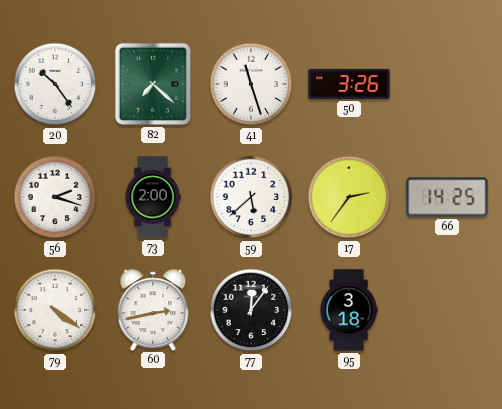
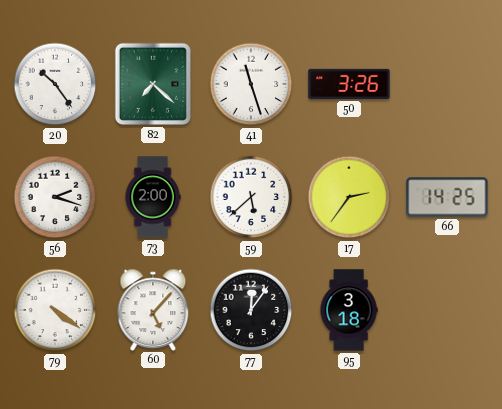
60: 2:43 -> 5:07 (153, 309)
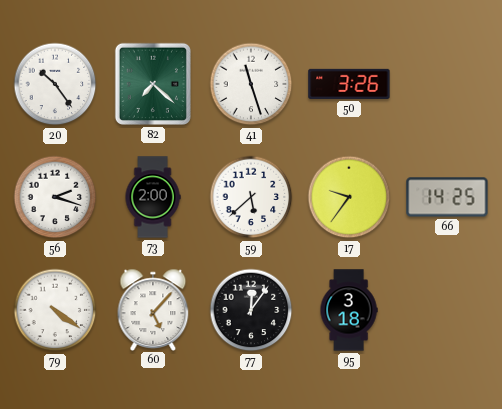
17: 2:36 -> 9:36 (349, 197)
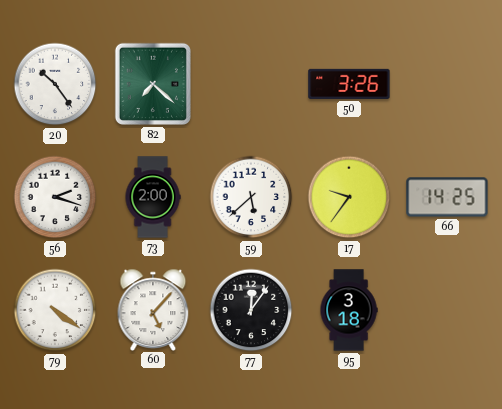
41: 11:27 -> none (251, 84)
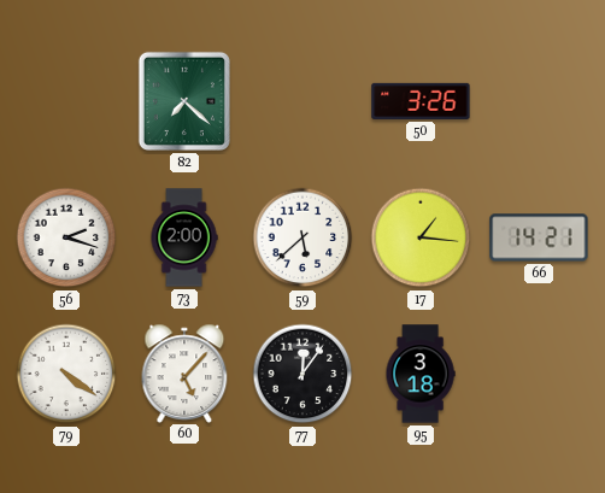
20: 10:24 -> none (55, 84)
17: 9:36 -> 1:16 (421, 237)
66: 14:25 -> 14:21 (539, 237)
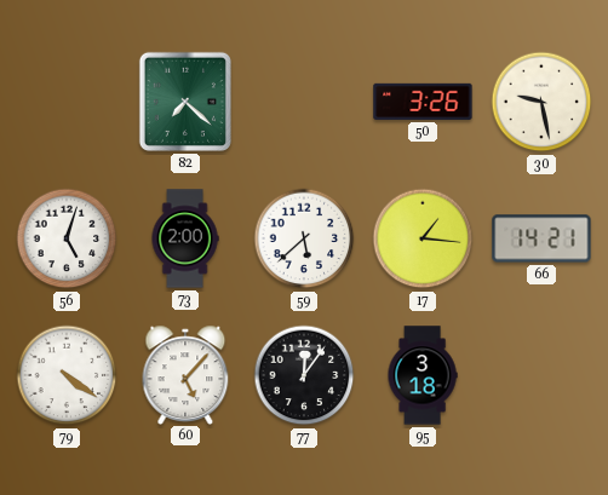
30: none -> 9:28 (541, 102)
56: 2:18 -> 5:03 (67, 238)
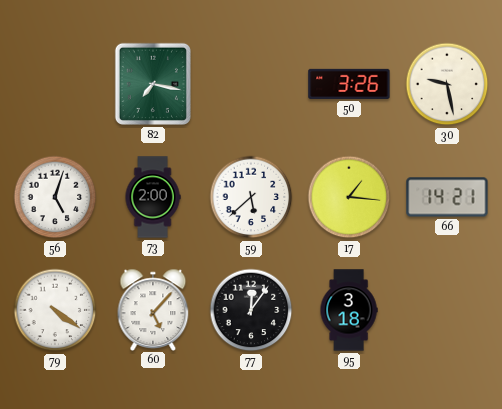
82: 7:22 -> 7:17 (153, 84)
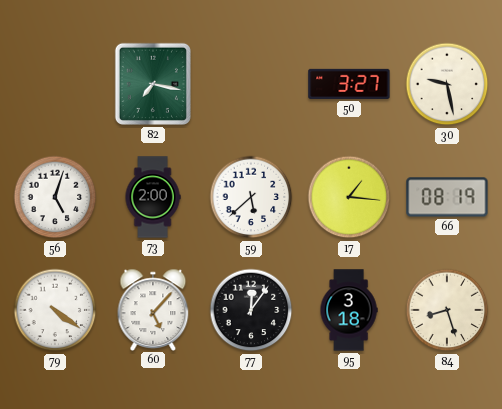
50: 3:26 -> 3:27 (349, 84)
66: 14:21 -> 08:19 (447, 197)
84: none -> 8:27 (447, 310)
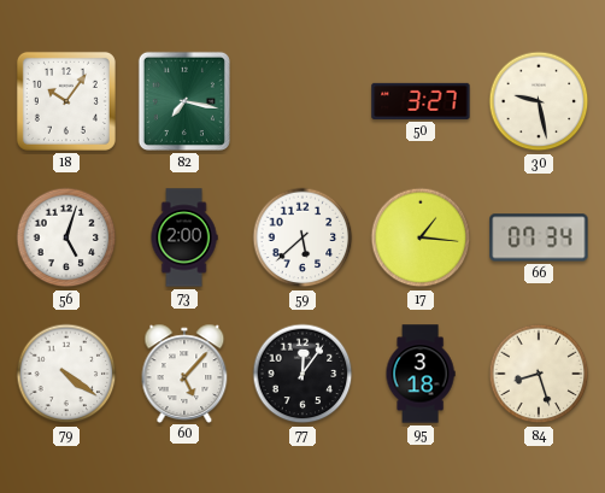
18: none -> 10:06 (66, 101)
66: 08:19 -> 07:34 (539, 237)
